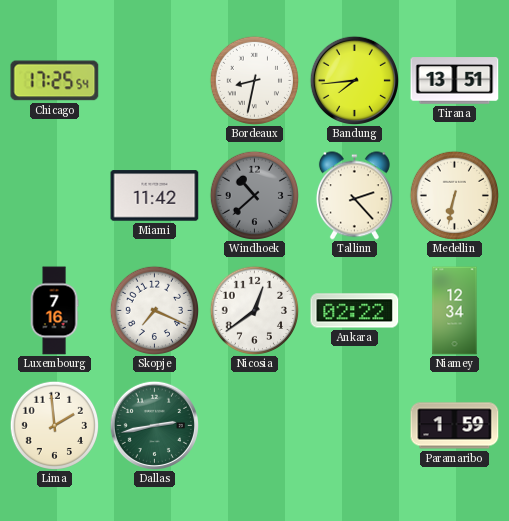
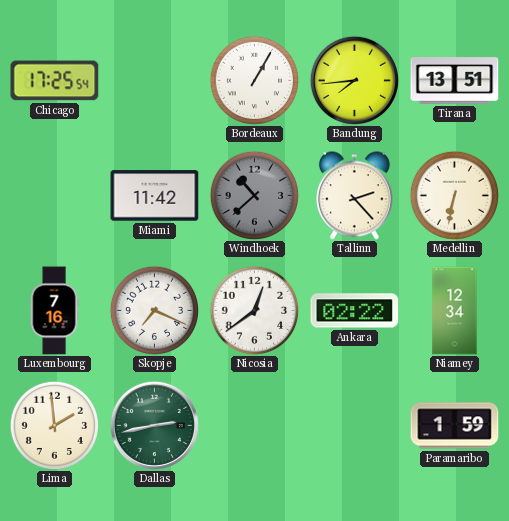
Bordeaux: 8:32 -> 1:05 (254, 80)
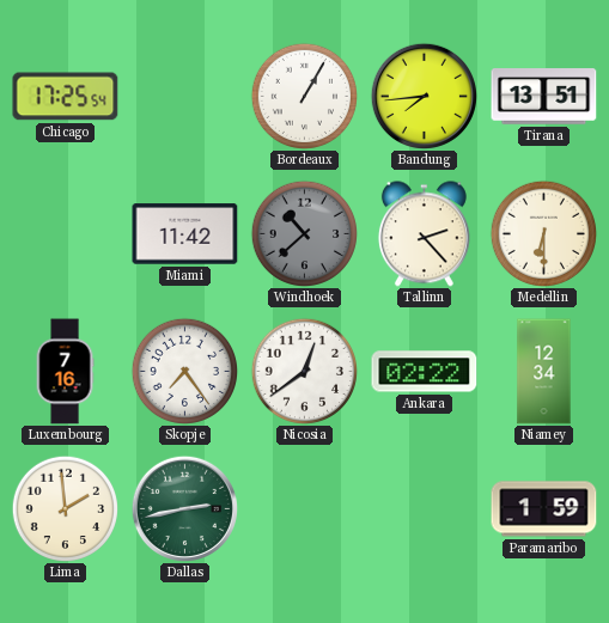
Medellin: 6:32 -> 6:30 (543, 233)
Skopje: 7:19 -> 7:24 (184, 371)
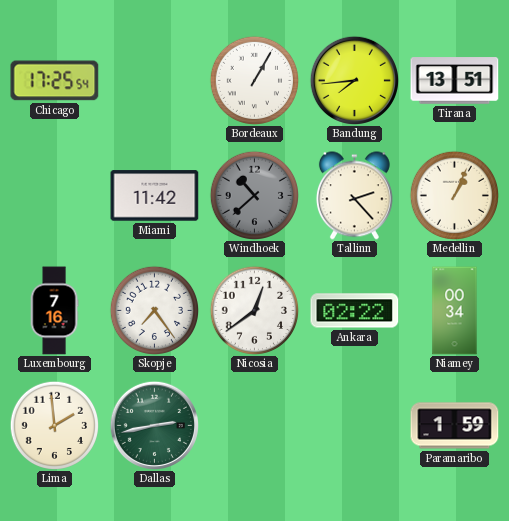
Medellin: 6:30 -> 1:04 (454, 195)
Niamey: 12:34 -> 00:34 (455, 311)
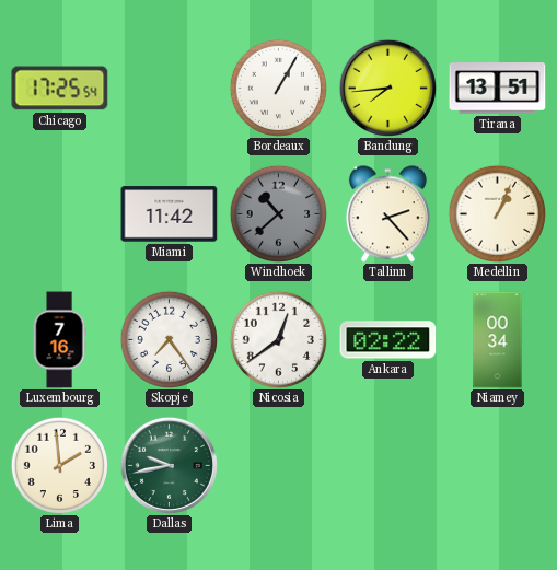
Dallas: 2:43 -> 9:43 (169, 465)
Paramaribo: 1:59 -> none (455, 426)
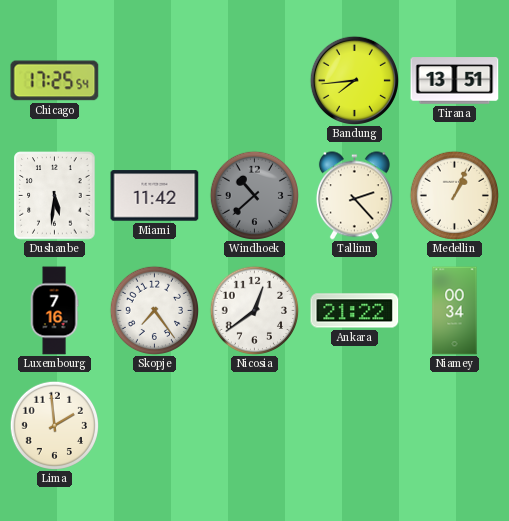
Bordeaux: 1:05 -> none (278, 88)
Dushanbe: none -> 5:31 (55, 196)
Ankara: 02:22 -> 21:22 (355, 311)
Dallas: 9:43 -> none (169, 465)
